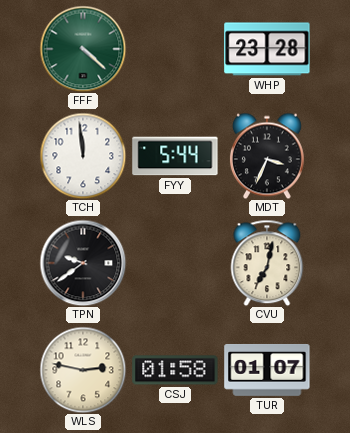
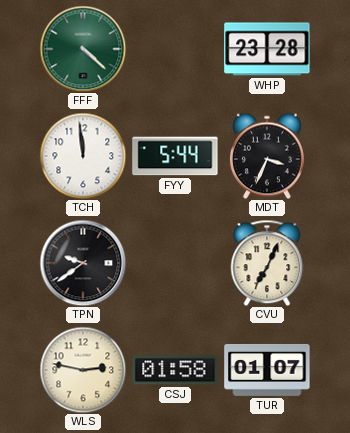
CVU: 7:02 -> 7:04 (267, 263)
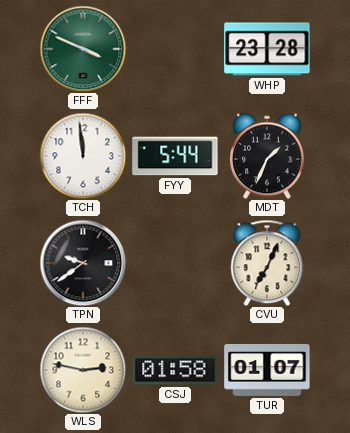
FFF: 4:22 -> 3:49 (83, 49)
MDT: 3:34 -> 1:34 (267, 156)
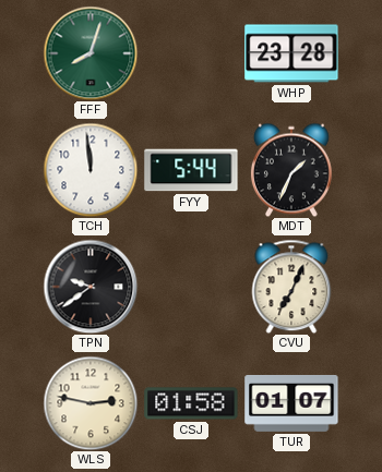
FFF: 3:49 -> 8:03 (91, 53)
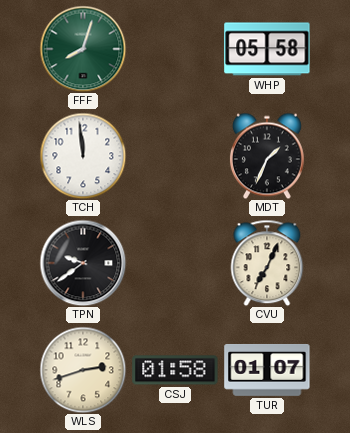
WHP: 23:28 -> 05:58 (267, 49)
FYY: 5:44 -> none (191, 170)
WLS: 2:47 -> 2:42 (83, 370)
